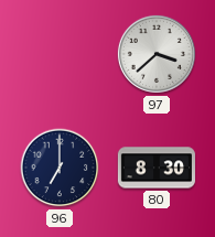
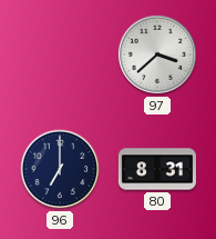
80: 8:30 -> 8:31 (157, 169)
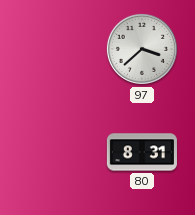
96: 7:00 -> none (60, 169)
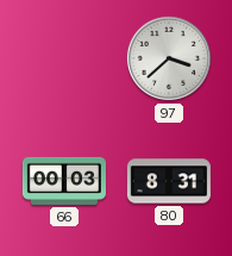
66: none -> 00:03 (64, 181)
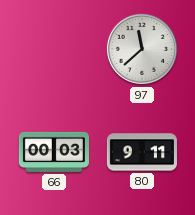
97: 3:38 -> 11:38 (142, 49)
80: 8:31 -> 9:11 (142, 152)
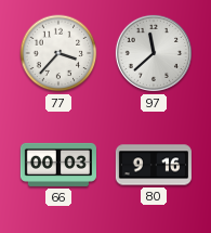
77: none -> 3:37 (58, 53)
80: 9:11 -> 9:16 (154, 165)
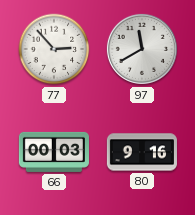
77: 3:37 -> 2:53 (54, 49)
97: 11:38 -> 11:40 (142, 49)
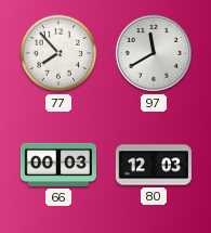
77: 2:53 -> 7:53 (58, 53)
80: 9:16 -> 12:03 (154, 165)
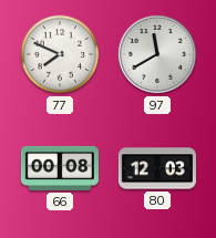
77: 7:53 -> 7:49 (60, 54)
66: 00:03 -> 00:08 (60, 168)
